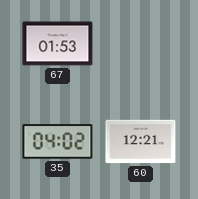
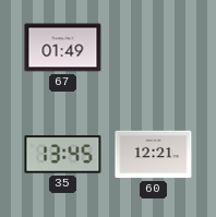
67: 01:53 -> 01:49 (63, 48)
35: 04:02 -> 13:45 (63, 155)
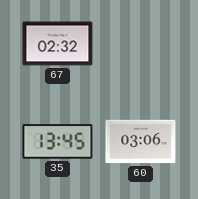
67: 01:49 -> 02:32 (58, 44)
60: 12:21 -> 03:06 (141, 142)
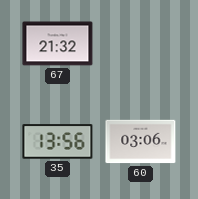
67: 02:32 -> 21:32 (58, 44)
35: 13:45 -> 13:56 (58, 142)
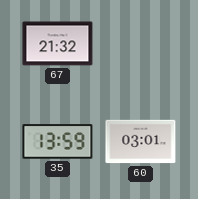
35: 13:56 -> 13:59 (58, 142)
60: 03:06 -> 03:01 (141, 142)
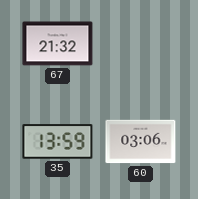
60: 03:01 -> 03:06 (141, 142)
